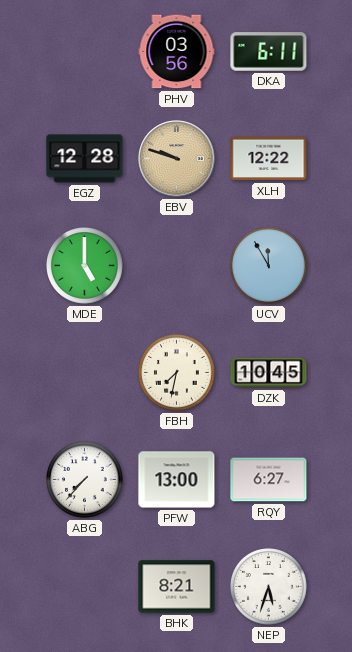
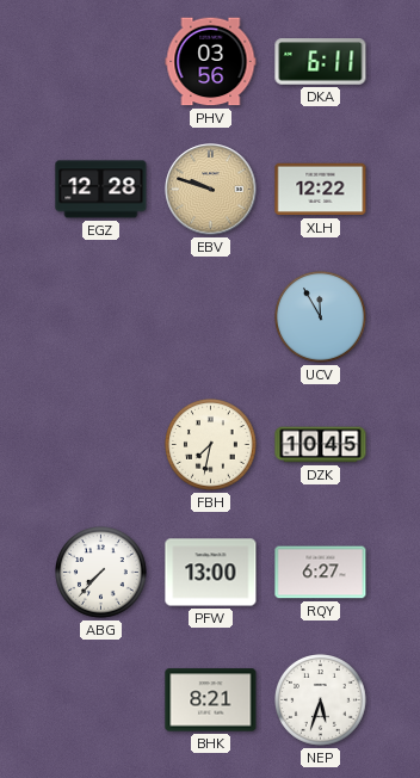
MDE: 5:00 -> none (85, 266)
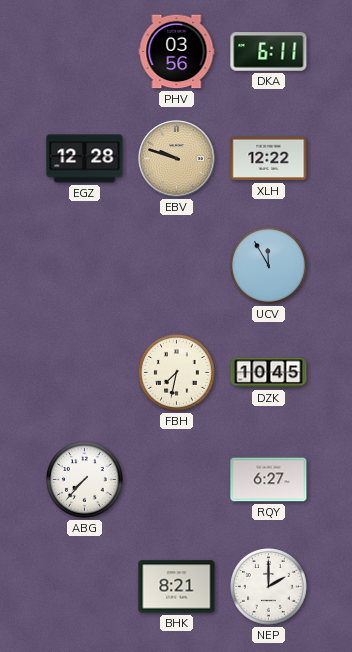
PFW: 13:00 -> none (211, 573)
NEP: 5:33 -> 2:00 (269, 587)
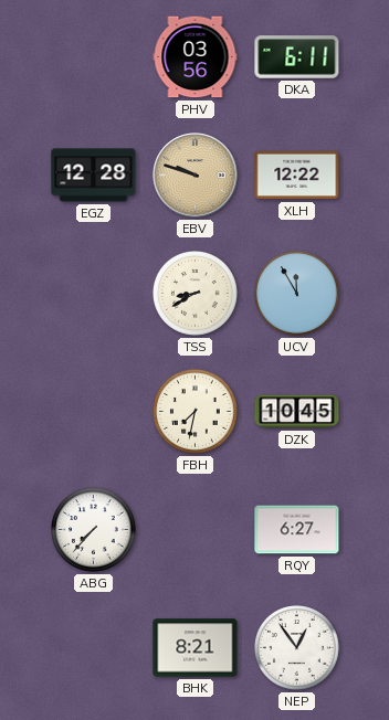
TSS: none -> 8:40 (196, 294)
NEP: 2:00 -> 12:54 (297, 648)
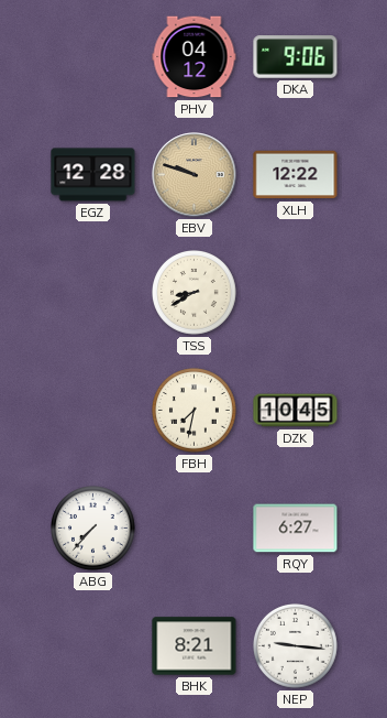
PHV: 03:56 -> 04:12 (195, 57)
DKA: 6:11 -> 9:06 (296, 57)
UCV: 11:55 -> none (297, 294)
NEP: 12:54 -> 9:16 (296, 646)
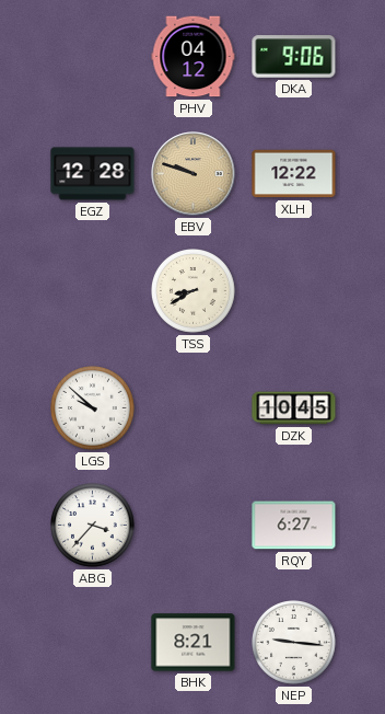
LGS: none -> 9:52 (93, 408)
FBH: 7:32 -> none (195, 411)
ABG: 7:37 -> 3:37 (93, 526)
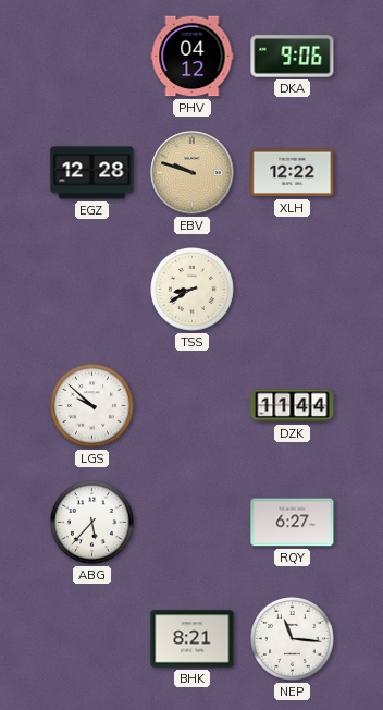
DZK: 10:45 -> 11:44 (293, 406)
ABG: 3:37 -> 5:37 (92, 523)
NEP: 9:16 -> 11:16 (293, 639)
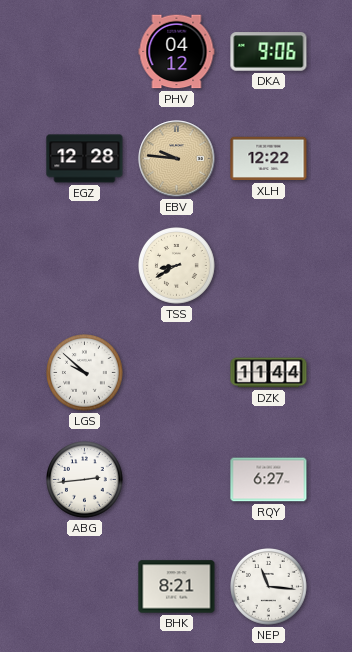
EBV: 9:48 -> 9:46 (177, 159)
ABG: 5:37 -> 2:44 (85, 480)
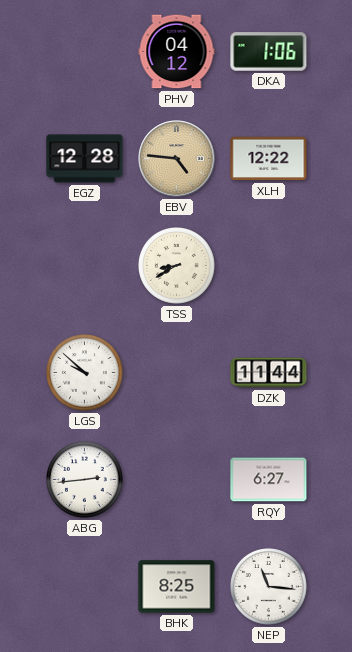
DKA: 9:06 -> 1:06 (269, 52)
EBV: 9:46 -> 4:46 (177, 159)
BHK: 8:21 -> 8:25 (177, 587)
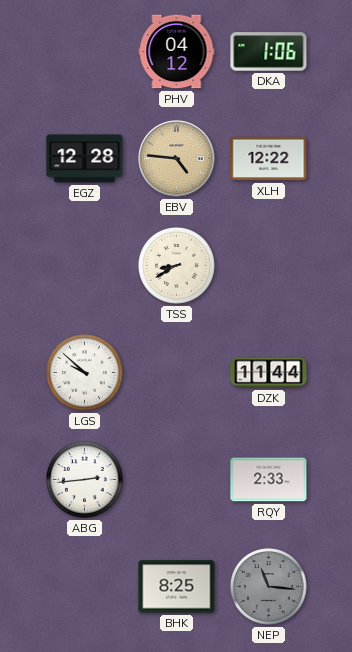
RQY: 6:27 -> 2:33 (269, 480)
NEP dial: white -> grey (269, 587)
